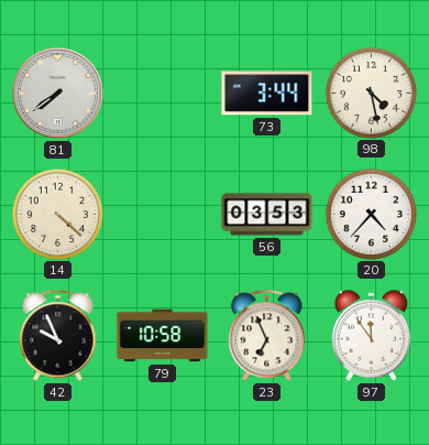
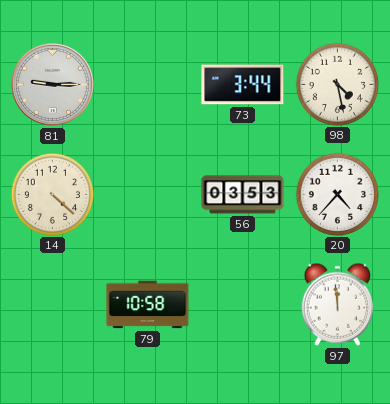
81: 7:39 -> 9:15 (52, 84)
42: 9:56 -> none (58, 336)
23: 6:56 -> none (267, 336)
97: 11:54 -> 11:59 (338, 304)
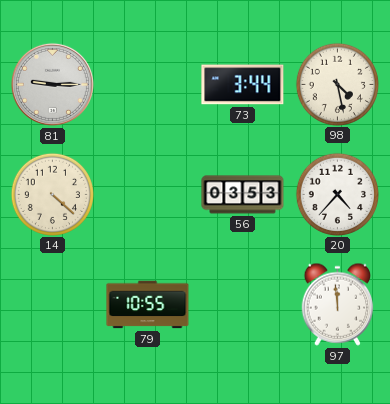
79: 10:58 -> 10:55 (148, 305)
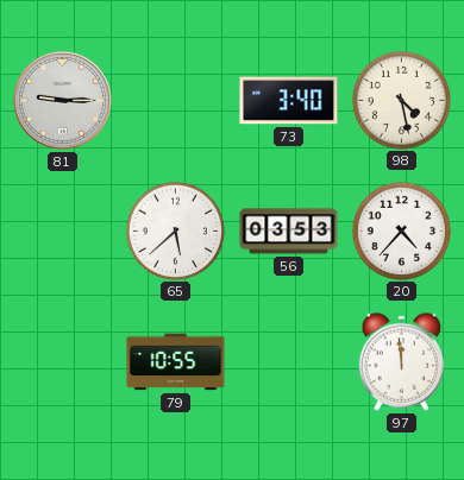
73: 3:44 -> 3:40 (289, 101)
14: 4:22 -> none (52, 194)
65: none -> 5:38 (175, 230)
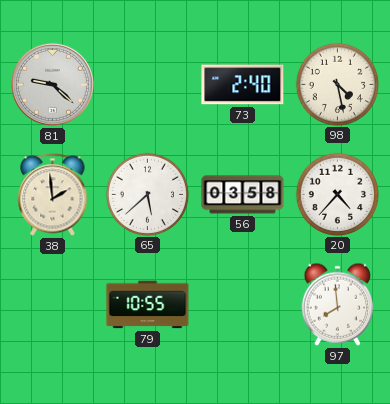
81: 9:15 -> 9:22 (52, 84)
73: 3:40 -> 2:40 (243, 85)
38: none -> 1:59 (53, 195)
56: 03:53 -> 03:58 (243, 195)
97: 11:59 -> 7:59 (338, 304)
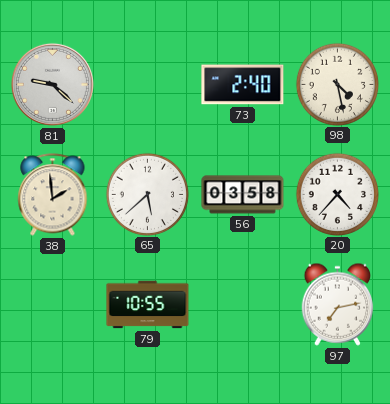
97: 7:59 -> 7:13 (338, 304)
